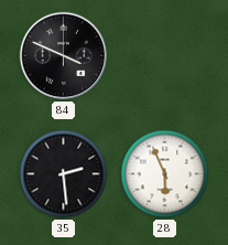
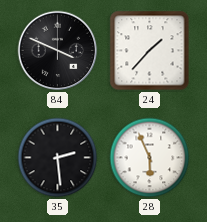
24: none -> 1:37 (150, 51)
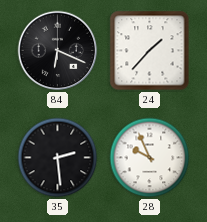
84: 3:49 -> 6:19 (58, 51)
28: 5:56 -> 9:56 (150, 158)
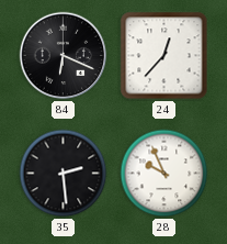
24: 1:37 -> 12:37 (164, 56)
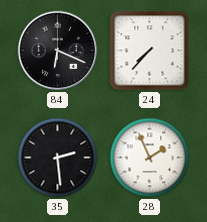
24: 12:37 -> 7:37 (150, 51)
28: 9:56 -> 1:56 (150, 158)
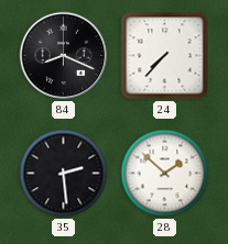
84: 6:19 -> 8:19 (64, 56)
28: 1:56 -> 1:52 (165, 174)
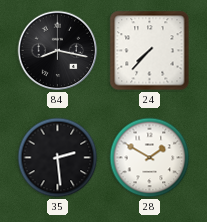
84: 8:19 -> 8:17 (58, 51)
28: 1:52 -> 1:50 (150, 158)
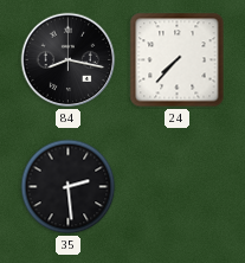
28: 1:50 -> none (150, 158)
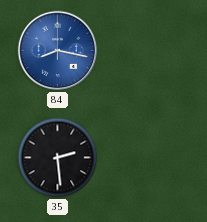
84 dial: black -> blue (58, 51)
24: 7:37 -> none (178, 60)
